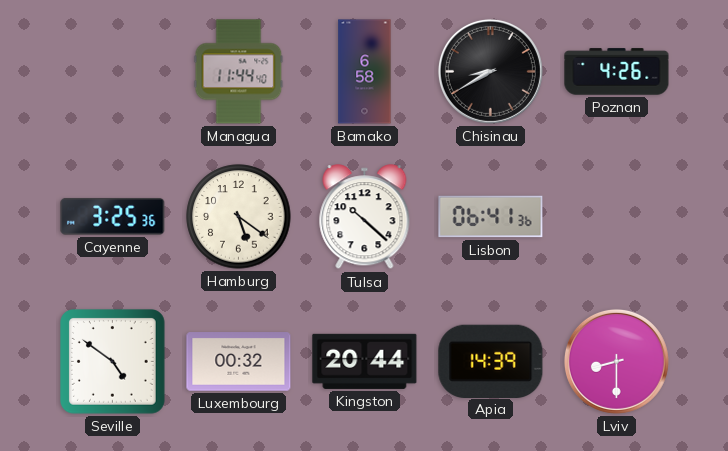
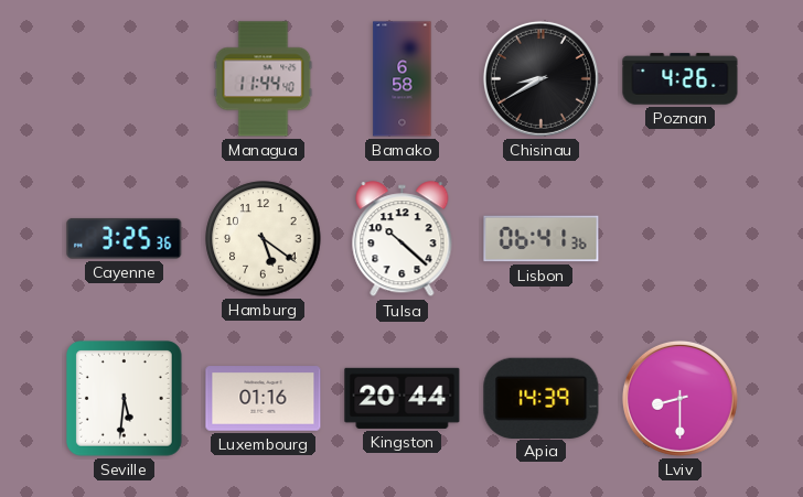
Seville: 4:51 -> 5:31 (125, 399)
Luxembourg: 00:32 -> 01:16 (264, 399)
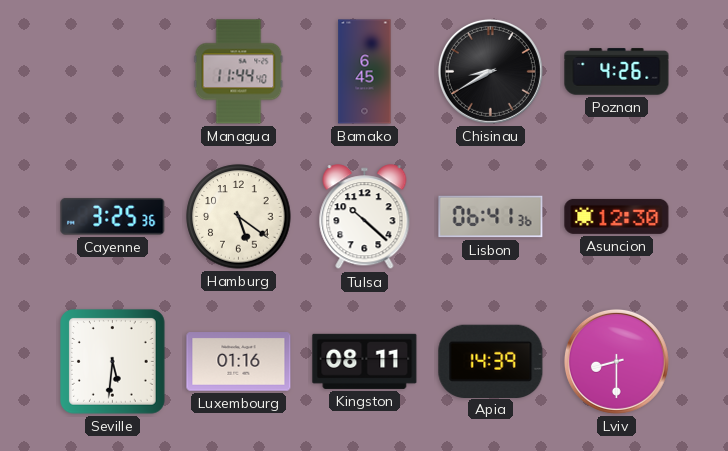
Bamako: 6:58 -> 6:45 (365, 72)
Asuncion: none -> 12:30 (617, 216)
Kingston: 20:44 -> 08:11 (365, 361)
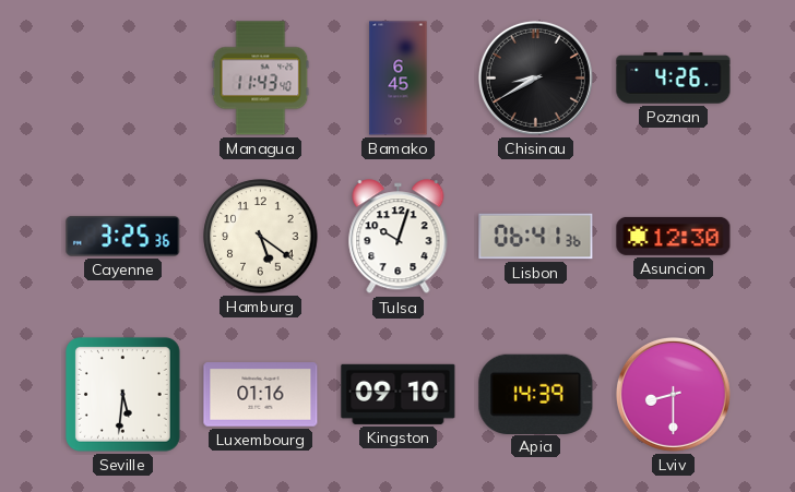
Managua: 11:44 -> 11:43 (261, 79)
Tulsa: 10:22 -> 10:03 (399, 237)
Kingston: 08:11 -> 09:10 (399, 394)
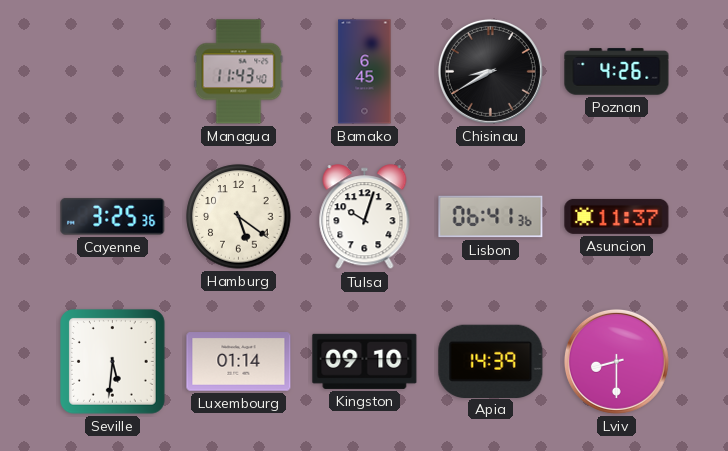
Asuncion: 12:30 -> 11:37 (617, 216)
Luxembourg: 01:16 -> 01:14 (239, 362)
